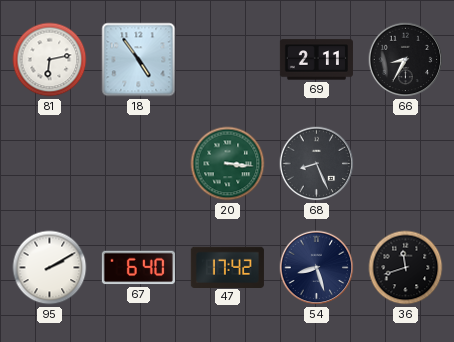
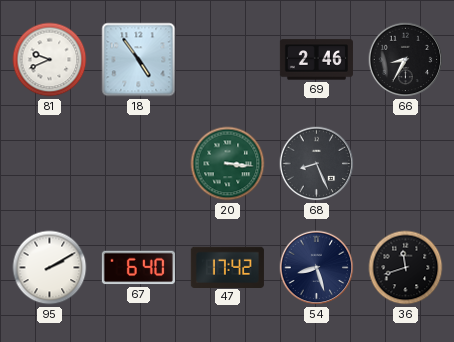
81: 6:13 -> 9:41 (50, 60)
69: 2:11 -> 2:46 (316, 60)
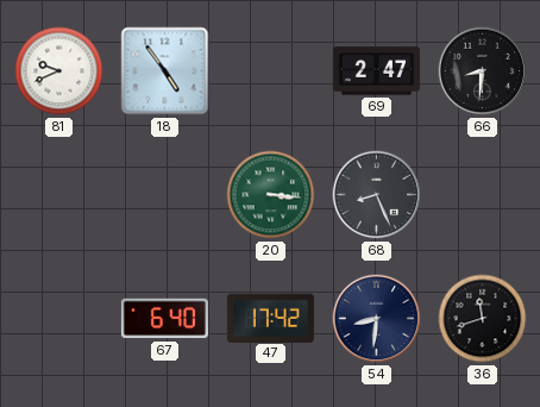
69: 2:46 -> 2:47 (376, 71)
66: 8:35 -> 8:31 (483, 71)
95: 2:10 -> none (50, 268)
54: 8:27 -> 8:31 (377, 319)
